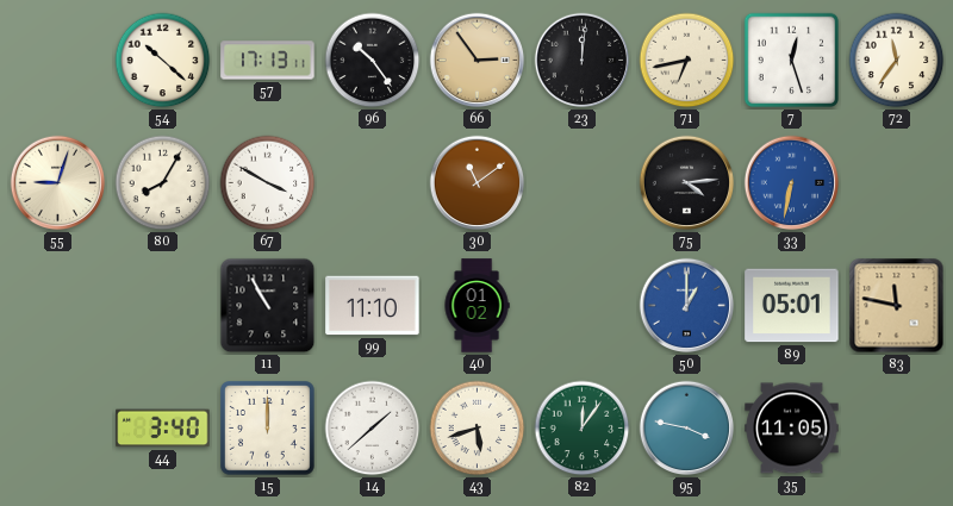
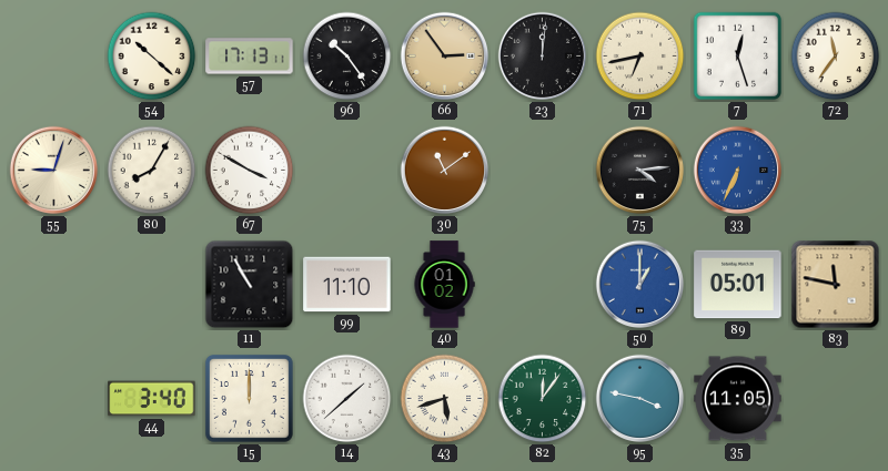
33: 6:32 -> 6:34 (738, 171)
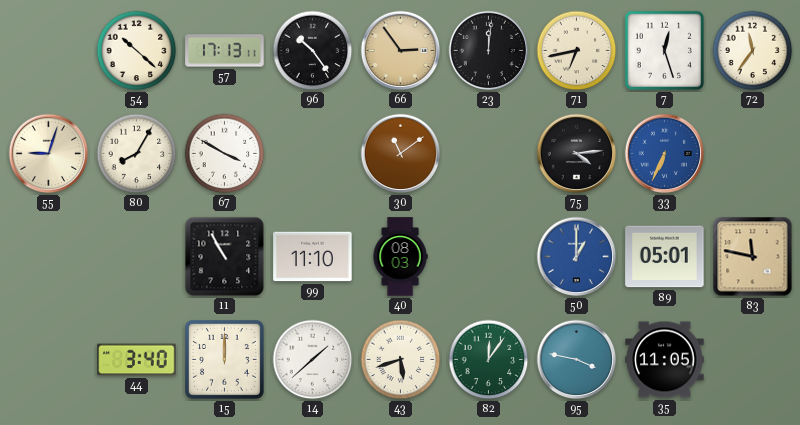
40: 01:02 -> 08:03 (400, 257)
